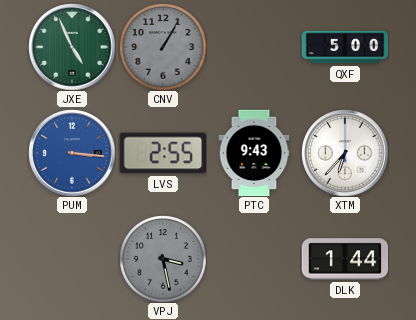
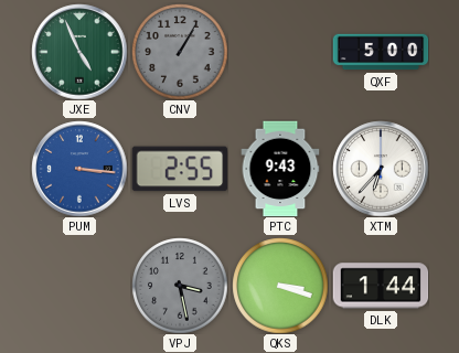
QKS: none -> 3:18 (280, 286)
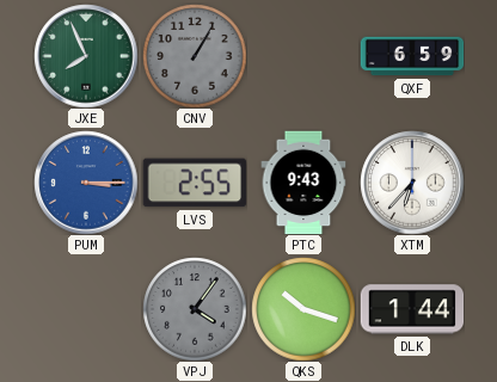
JXE: 4:56 -> 7:56 (86, 56)
QXF: 5:00 -> 6:59 (412, 56)
PUM: 3:16 -> 3:15 (86, 183)
VPJ: 3:28 -> 4:06 (195, 309)
QKS: 3:18 -> 10:18 (303, 309)
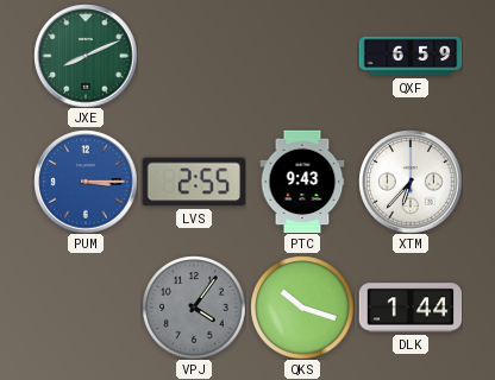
JXE: 7:56 -> 8:11 (86, 56)
CNV: 1:05 -> none (195, 56)
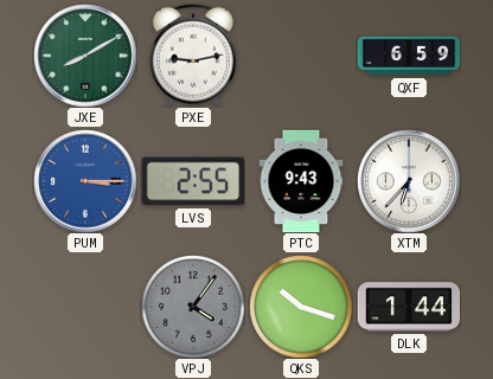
JXE: 8:11 -> 8:10 (85, 56)
PXE: none -> 9:13 (193, 56)
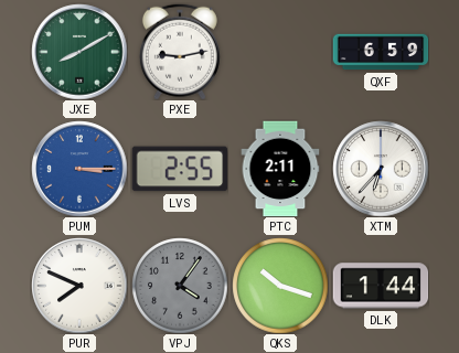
PTC: 9:43 -> 2:11 (280, 169)
PUR: none -> 7:49 (79, 286)
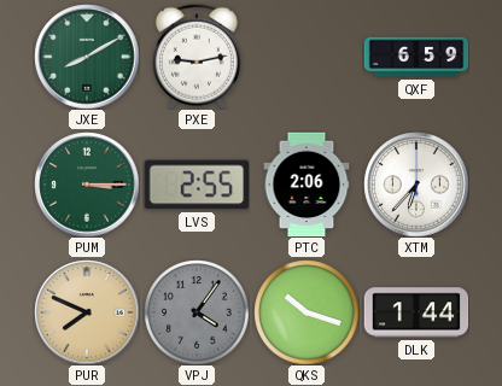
PUM dial: blue -> green (87, 185)
PTC: 2:11 -> 2:06 (307, 185)
PUR dial: white -> champagne (87, 312)
